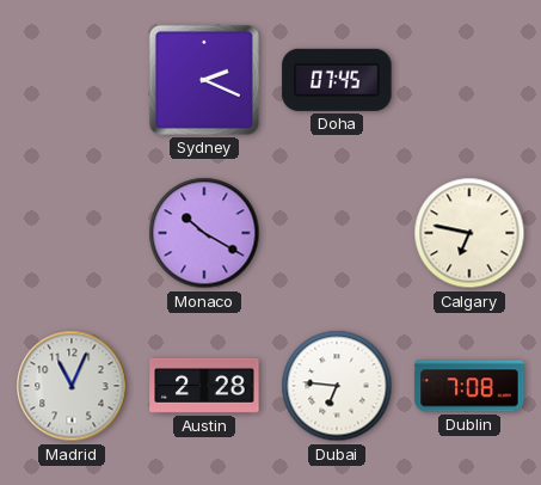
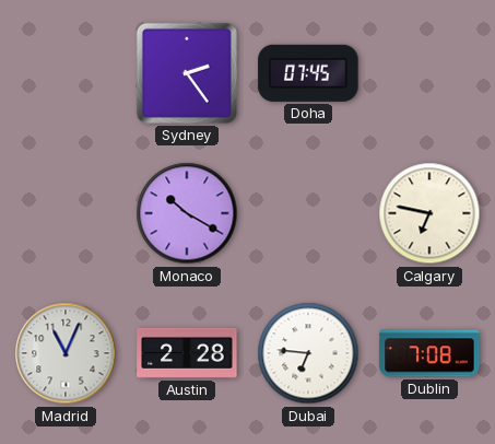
Sydney: 2:19 -> 2:24 (187, 73)
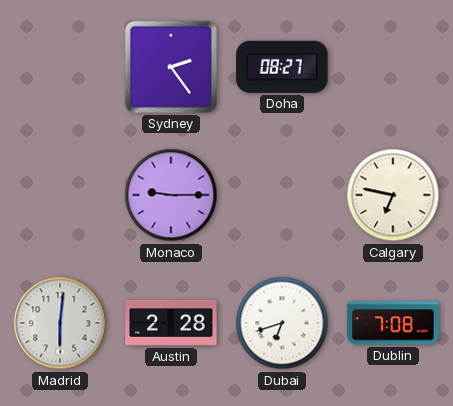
Doha: 07:45 -> 08:27 (282, 67)
Monaco: 10:20 -> 9:15 (171, 195)
Madrid: 11:04 -> 6:01 (60, 323)
Dubai: 6:46 -> 6:42 (282, 323)
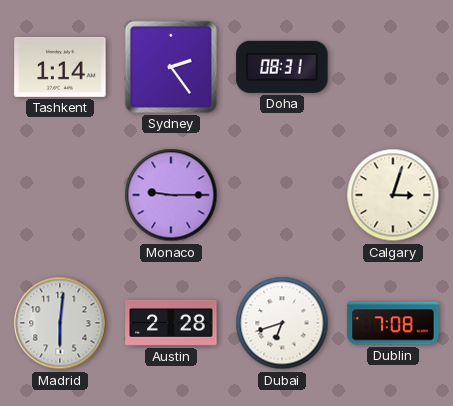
Tashkent: none -> 1:14 (60, 67)
Doha: 08:27 -> 08:31 (282, 67)
Calgary: 6:47 -> 3:03 (393, 195)
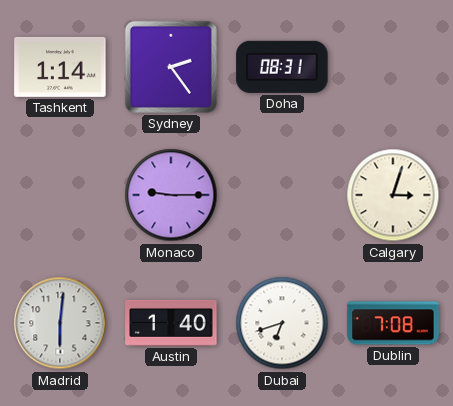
Austin: 2:28 -> 1:40 (171, 323)
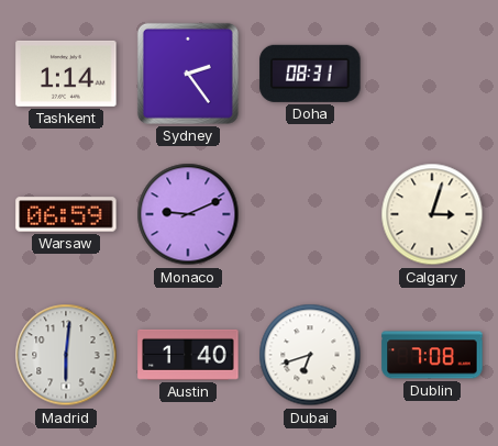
Warsaw: none -> 06:59 (66, 214)
Monaco: 9:15 -> 9:11 (188, 214)
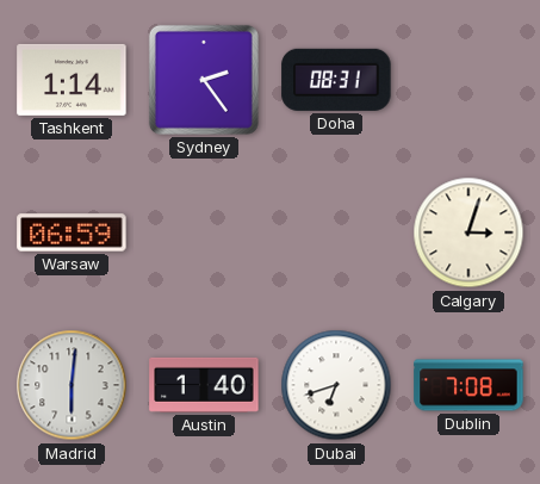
Monaco: 9:11 -> none (188, 214)
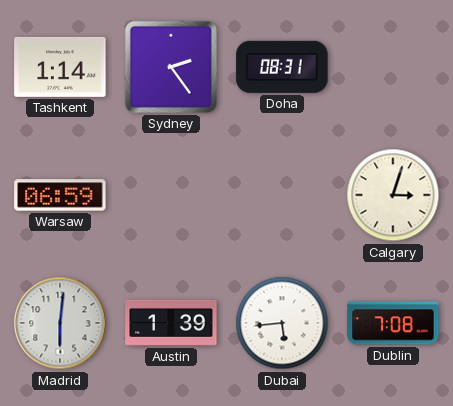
Austin: 1:40 -> 1:39 (171, 323)
Dubai: 6:42 -> 5:44 (282, 323)
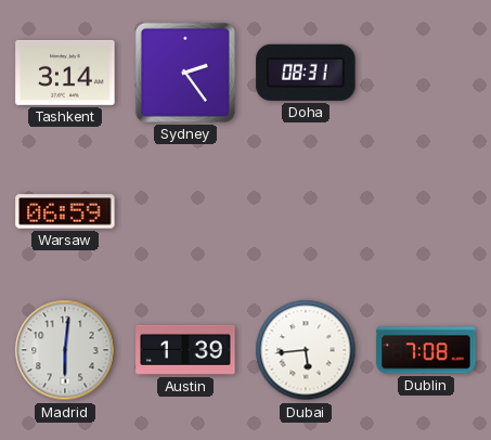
Tashkent: 1:14 -> 3:14 (65, 73)
Calgary: 3:03 -> none (393, 195)
